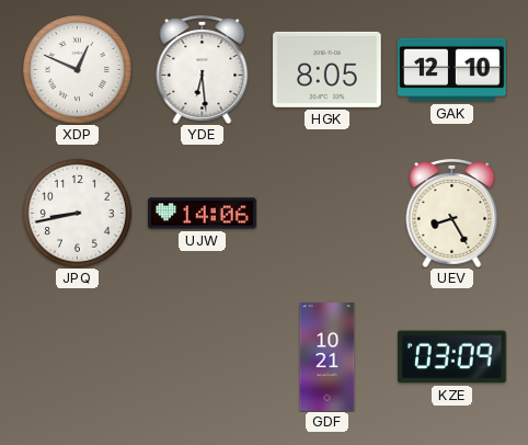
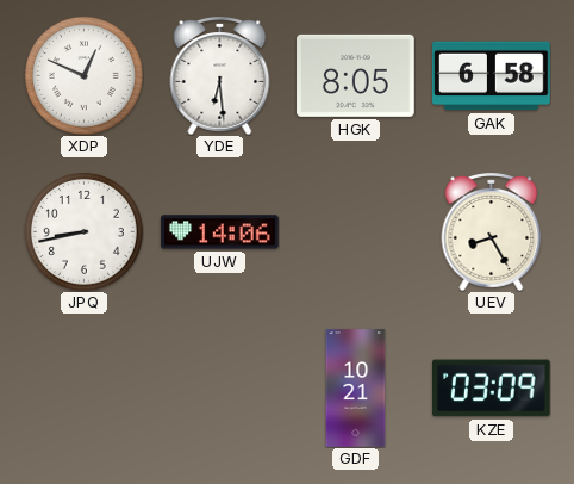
GAK: 12:10 -> 6:58 (492, 76)
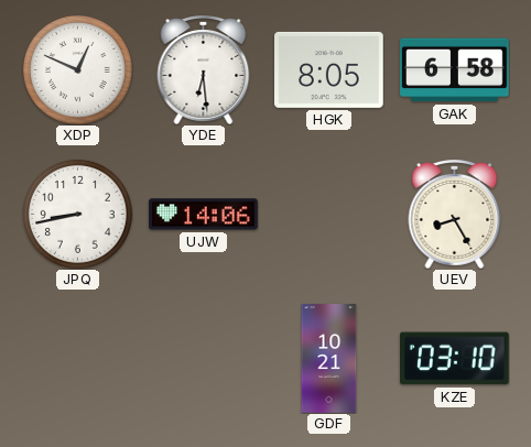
KZE: 03:09 -> 03:10 (455, 359)
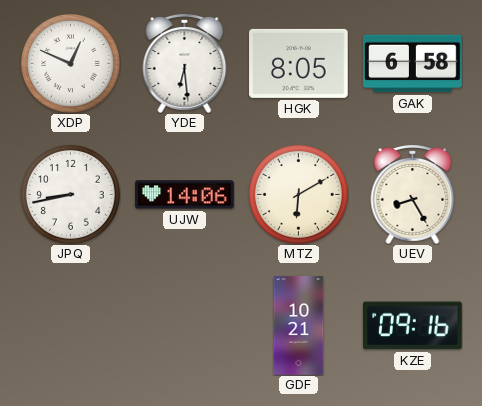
MTZ: none -> 6:10 (298, 194)
KZE: 03:10 -> 09:16 (413, 326)
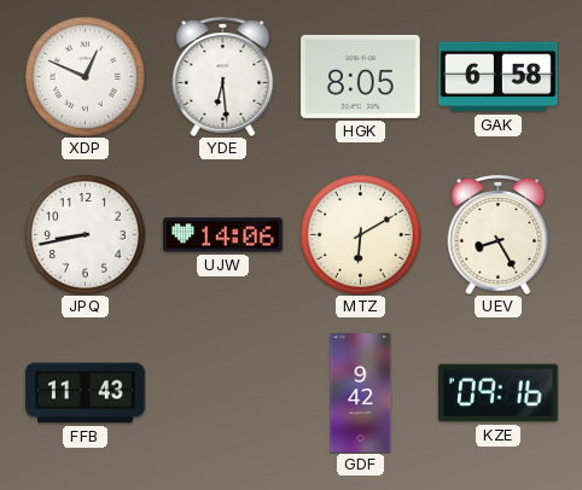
FFB: none -> 11:43 (86, 393)
GDF: 10:21 -> 9:42 (361, 393)
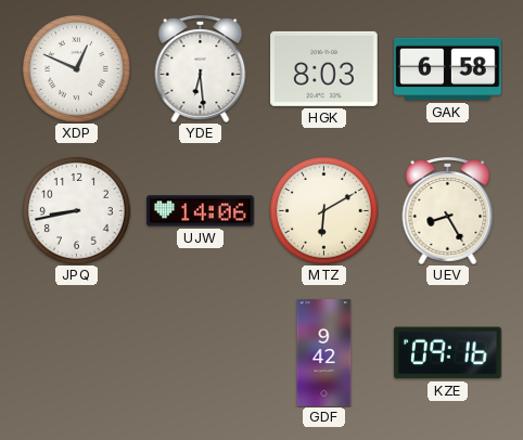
HGK: 8:05 -> 8:03 (324, 68)
FFB: 11:43 -> none (86, 393)
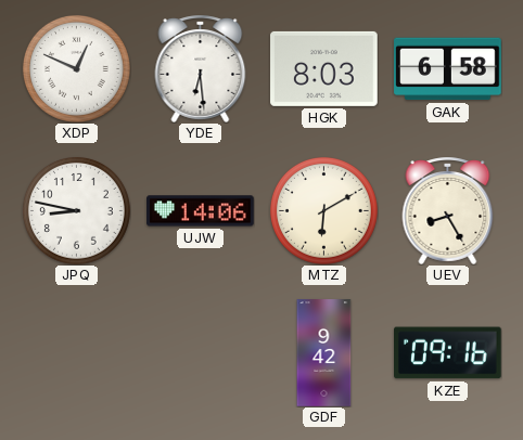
JPQ: 8:43 -> 8:47 (76, 210)
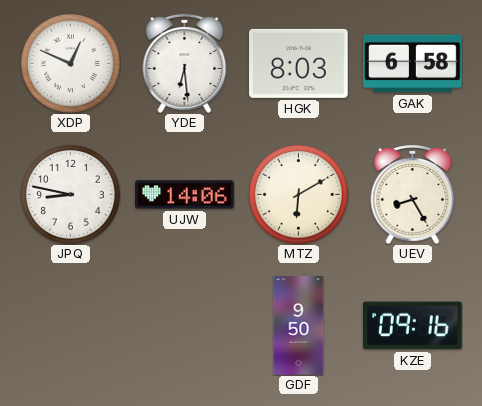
GDF: 9:42 -> 9:50 (299, 326)
